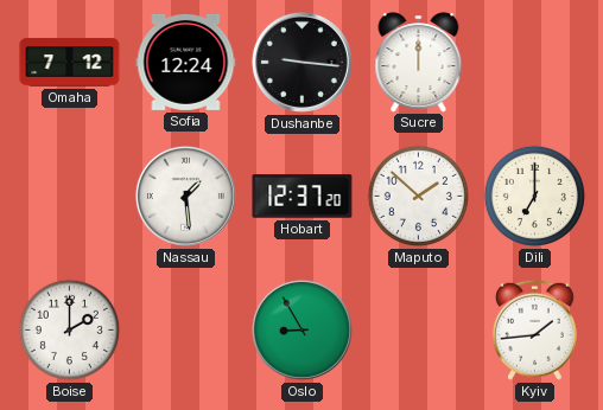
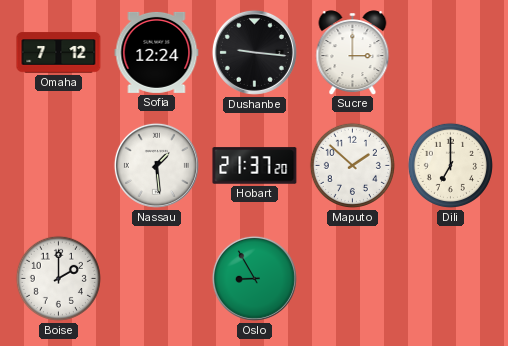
Sucre: 12:00 -> 3:00 (353, 52)
Hobart: 12:37 -> 21:37 (255, 166)
Kyiv: 1:44 -> none (534, 329)
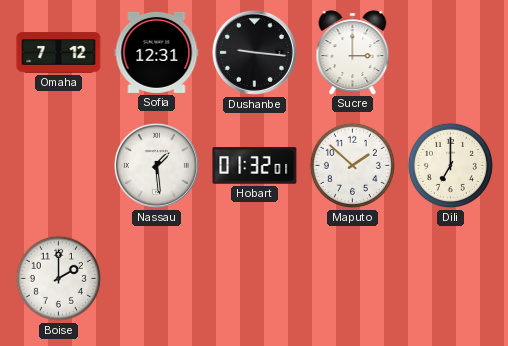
Sofia: 12:24 -> 12:31 (157, 52)
Hobart: 21:37 -> 01:32 (255, 166)
Oslo: 8:55 -> none (254, 278)
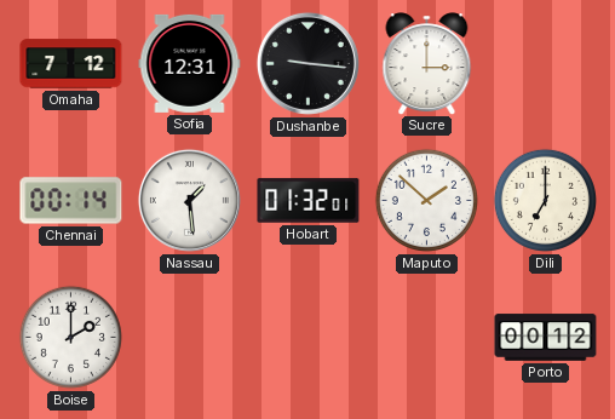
Chennai: none -> 00:14 (71, 201)
Porto: none -> 00:12 (546, 338)
